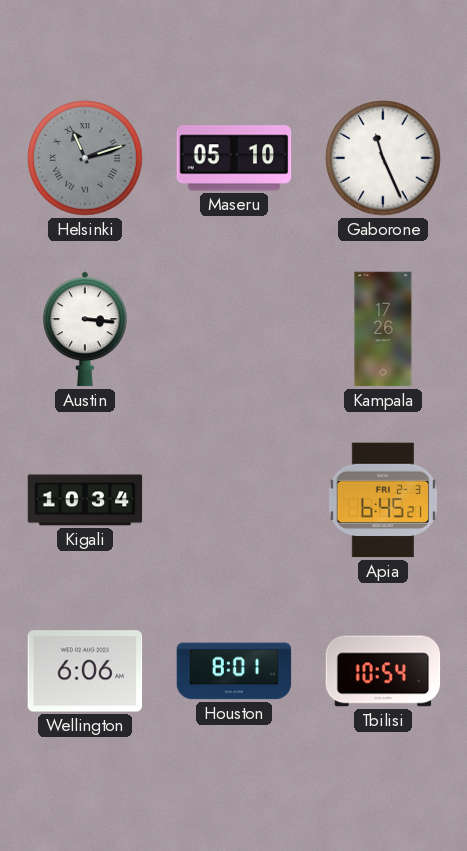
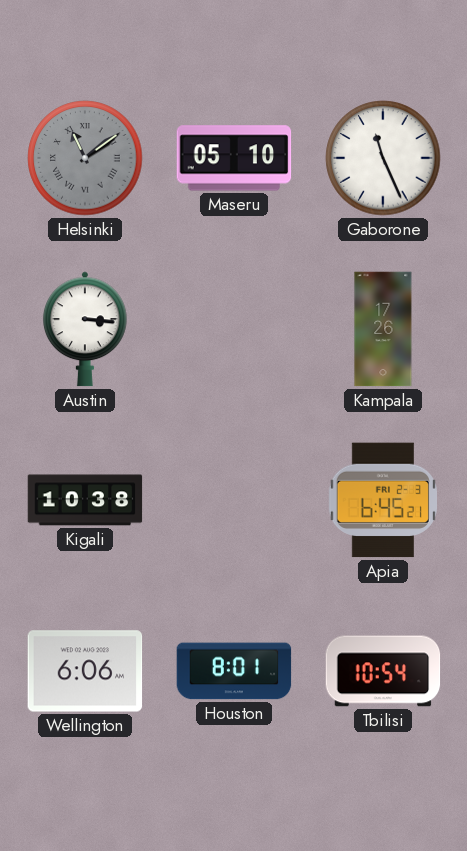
Helsinki: 11:12 -> 11:09 (85, 158)
Kigali: 10:34 -> 10:38 (85, 500)
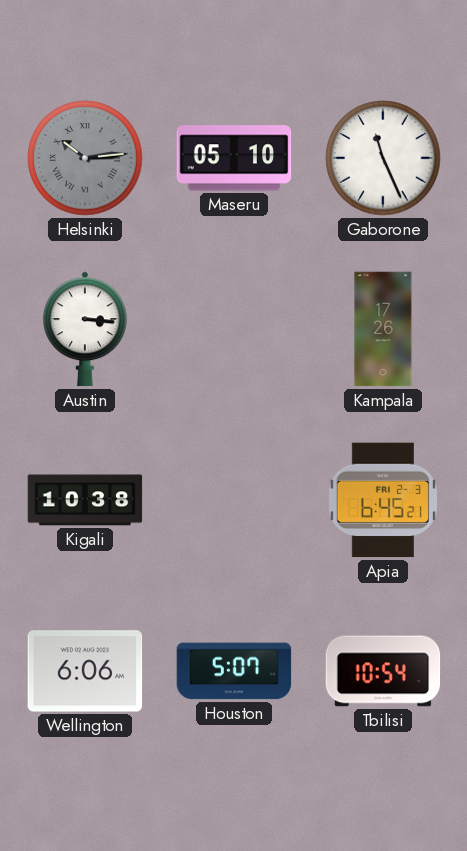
Helsinki: 11:09 -> 10:14 (85, 158)
Houston: 8:01 -> 5:07 (234, 671)
